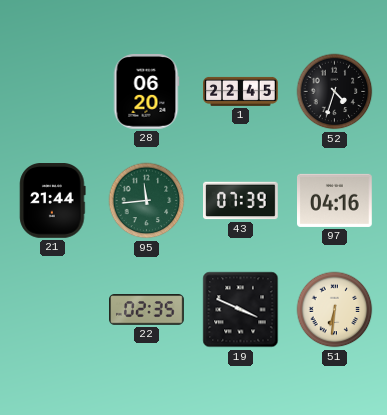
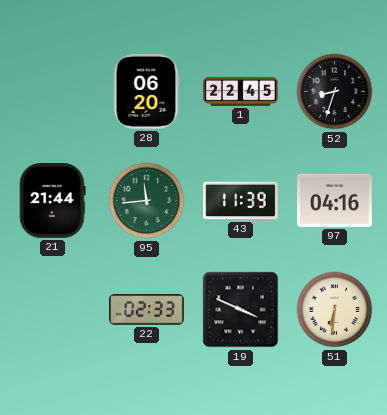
52: 4:33 -> 8:33 (335, 92)
43: 07:39 -> 11:39 (241, 201)
22: 02:35 -> 02:33 (147, 310)
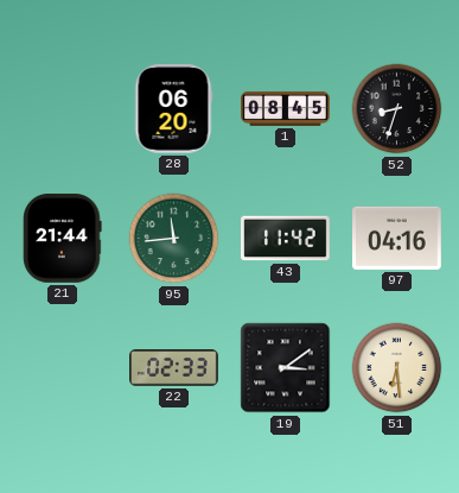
1: 22:45 -> 08:45 (286, 108)
43: 11:39 -> 11:42 (286, 239)
19: 3:49 -> 3:09 (286, 368)
51: 6:31 -> 6:29 (397, 368)
